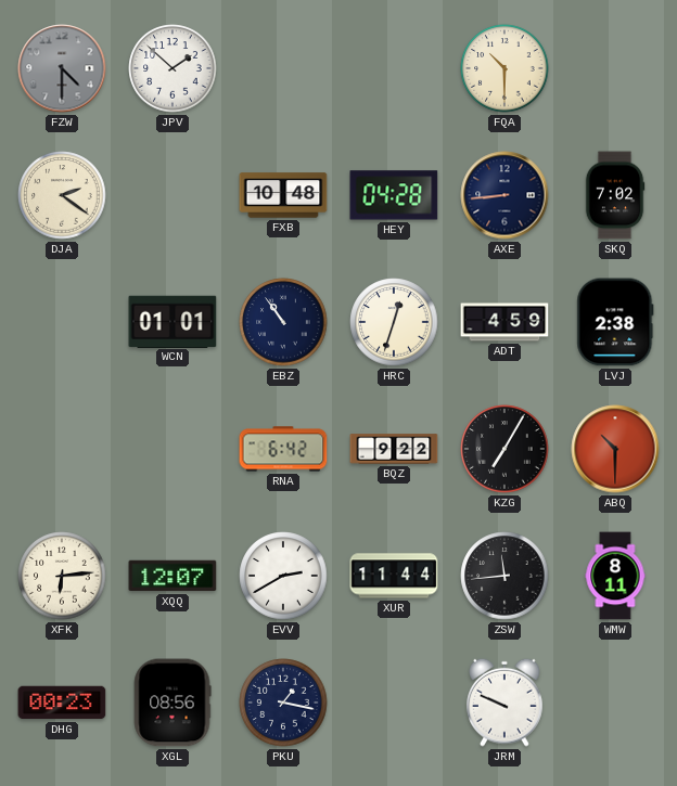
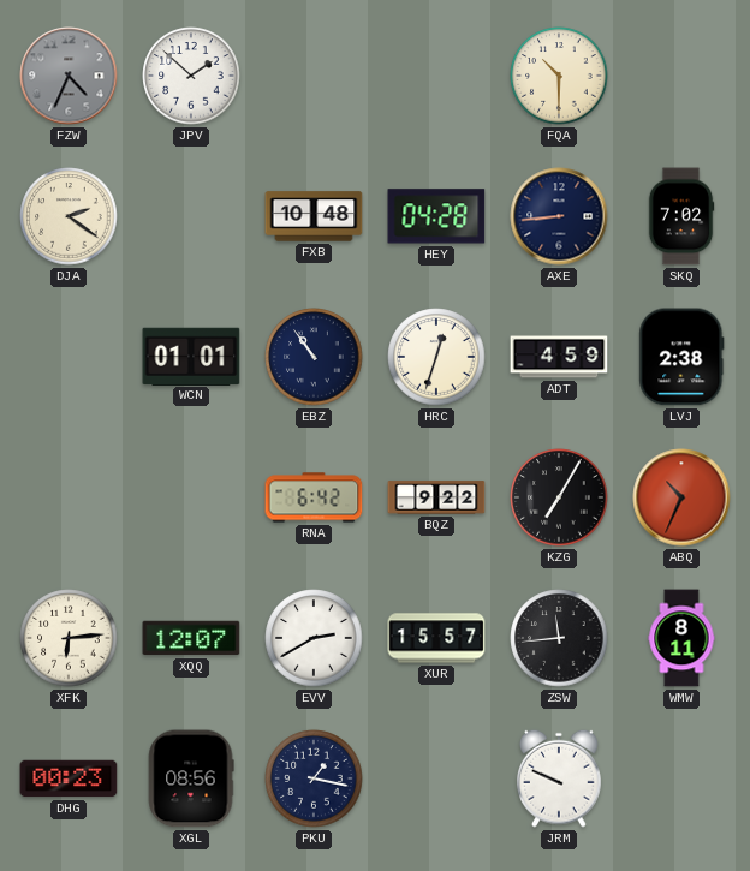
FZW: 4:30 -> 4:34 (69, 76)
ABQ: 10:30 -> 10:34 (681, 497)
XUR: 11:44 -> 15:57 (436, 638)
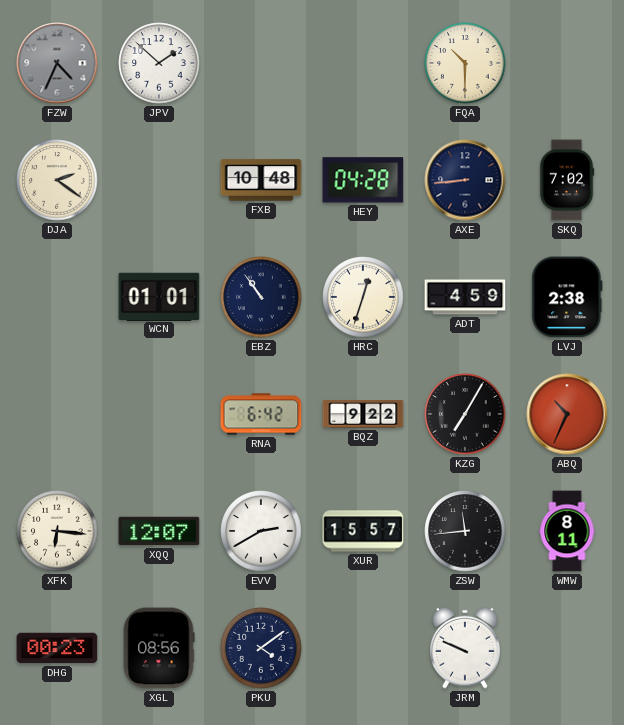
XFK: 6:14 -> 6:16 (57, 531)
PKU: 1:17 -> 4:09 (261, 648)
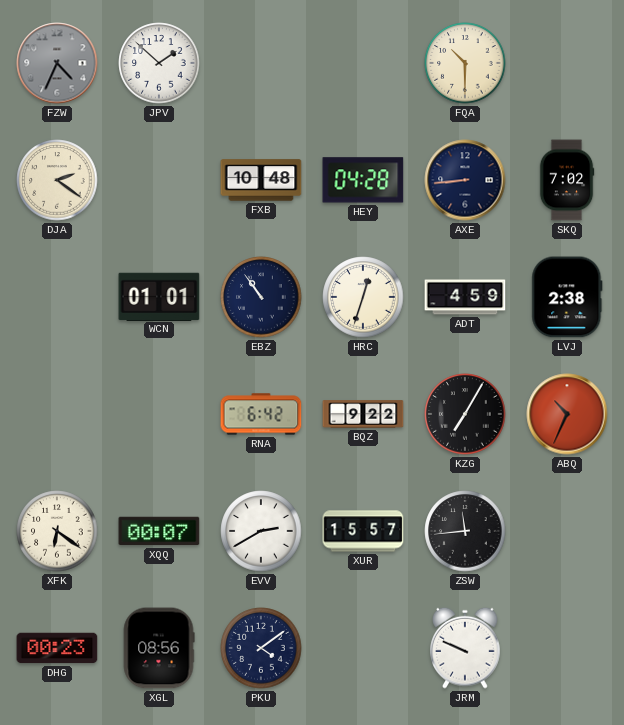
XFK: 6:16 -> 6:21 (57, 531)
XQQ: 12:07 -> 00:07 (159, 531)
WMW: 8:11 -> none (567, 531)
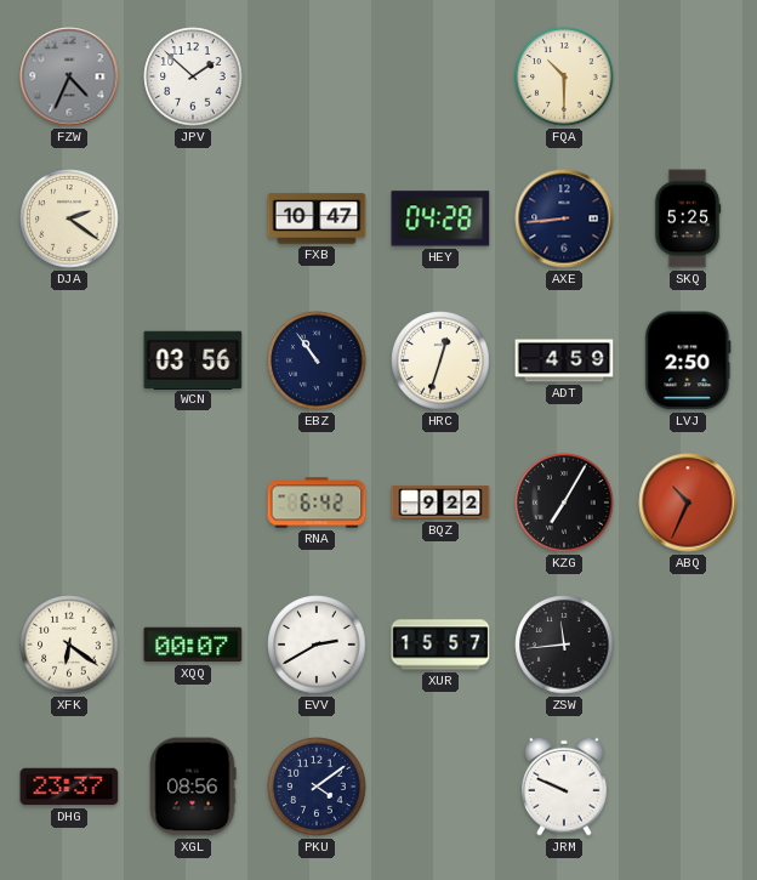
FXB: 10:48 -> 10:47 (317, 218)
SKQ: 7:02 -> 5:25 (688, 218)
WCN: 01:01 -> 03:56 (193, 359)
LVJ: 2:38 -> 2:50 (688, 360)
DHG: 00:23 -> 23:37 (69, 787)
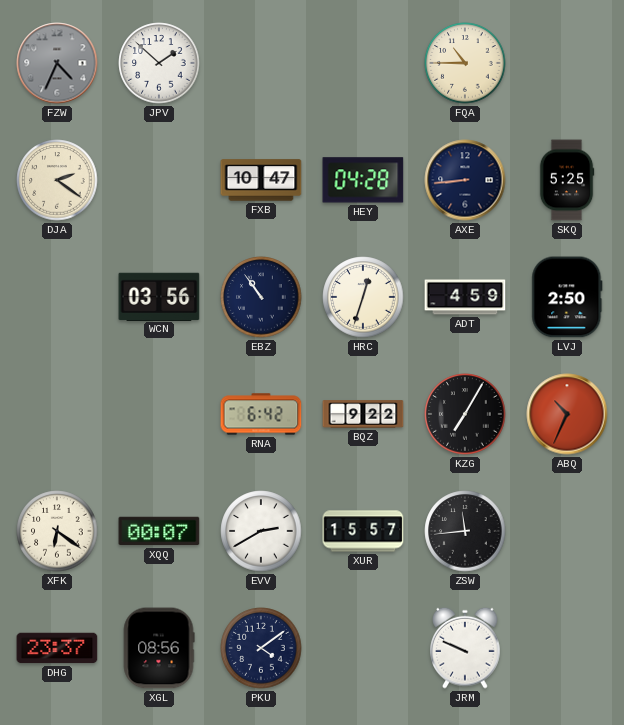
FQA: 10:30 -> 10:45 (465, 63)
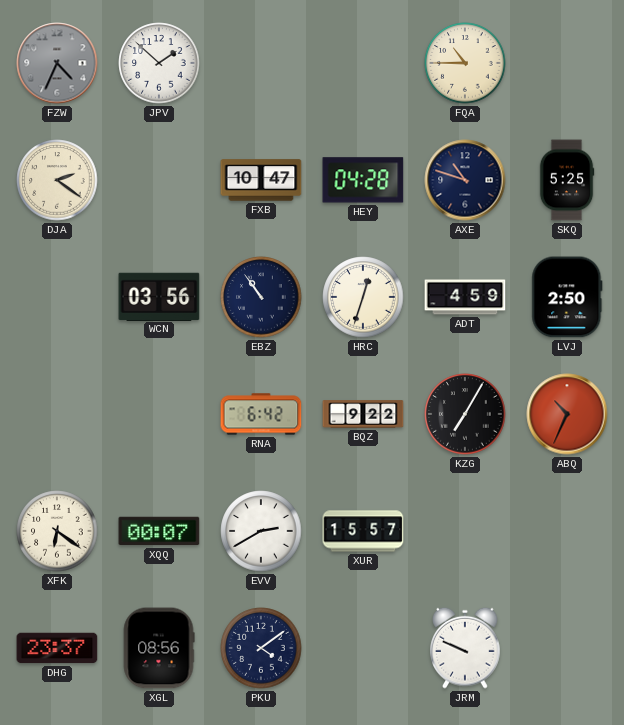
AXE: 8:44 -> 10:48 (465, 180)
ZSW: 11:44 -> none (465, 531)
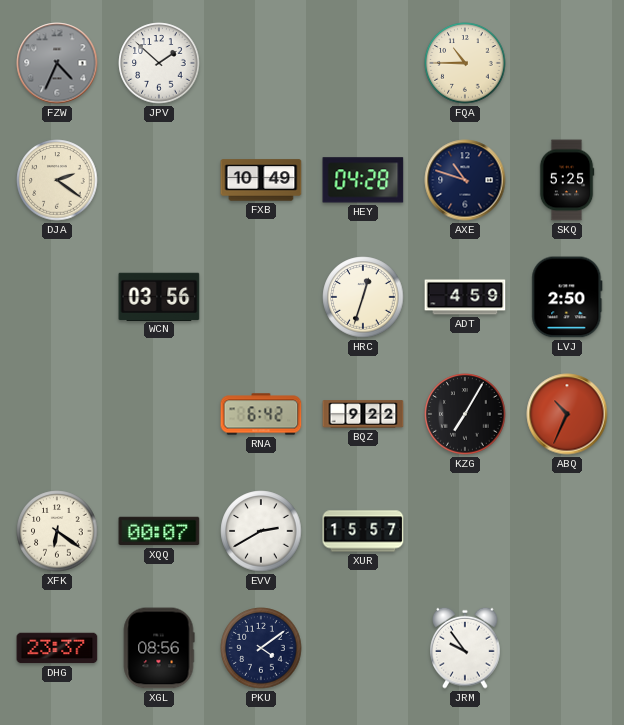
FXB: 10:47 -> 10:49 (261, 180)
EBZ: 10:54 -> none (261, 297)
JRM: 9:49 -> 9:54 (465, 648)
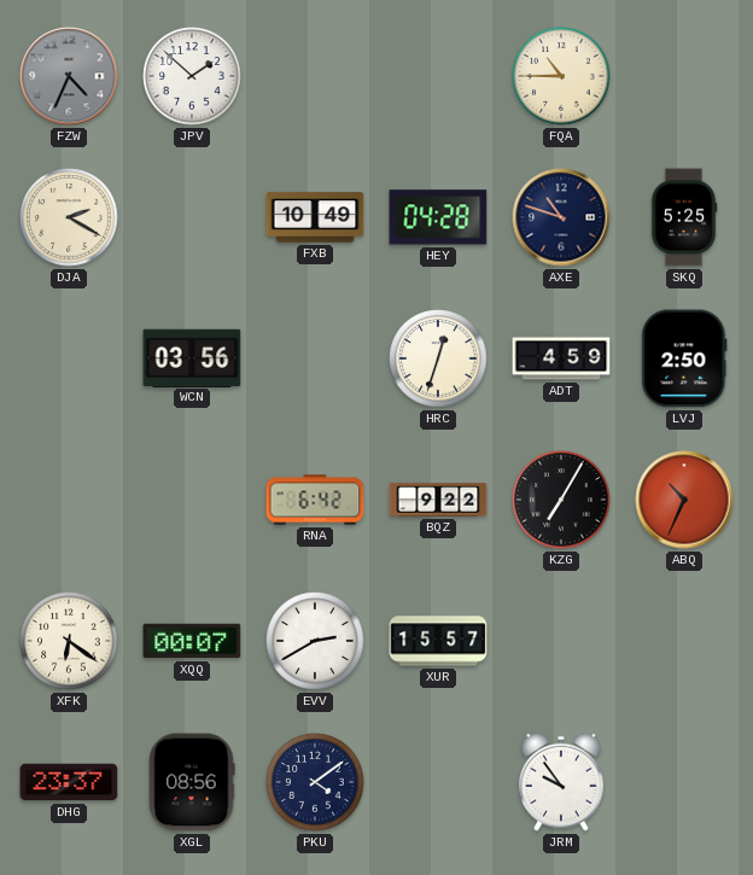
DJA: 2:21 -> 2:20 (69, 217)
